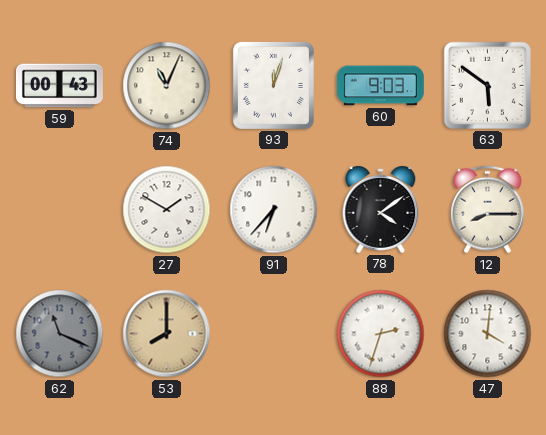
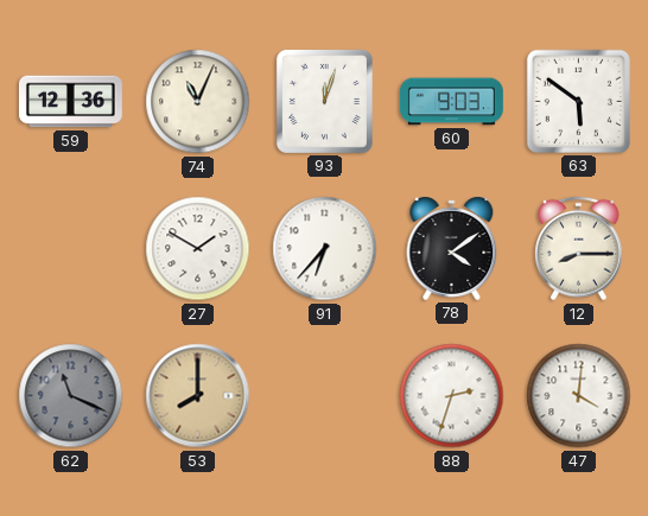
59: 00:43 -> 12:36 (70, 102)
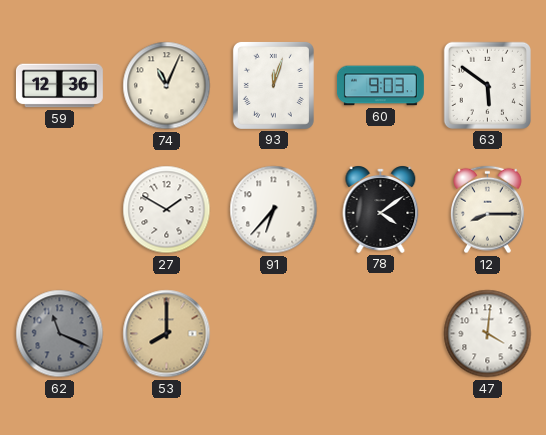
88: 2:33 -> none (452, 396)
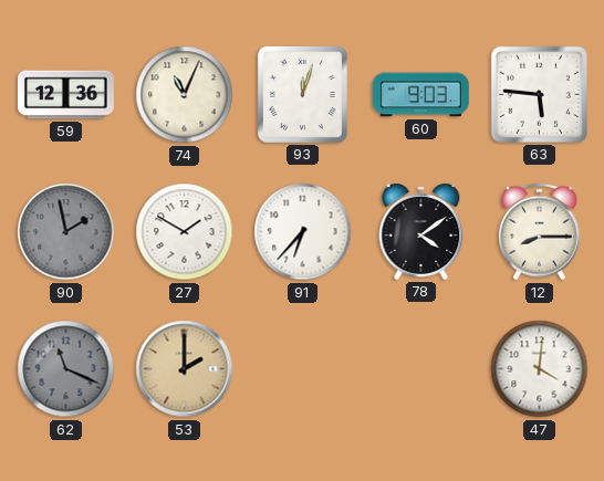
63: 5:51 -> 5:46 (539, 94)
90: none -> 1:58 (66, 232)
53: 8:00 -> 2:00 (185, 369)
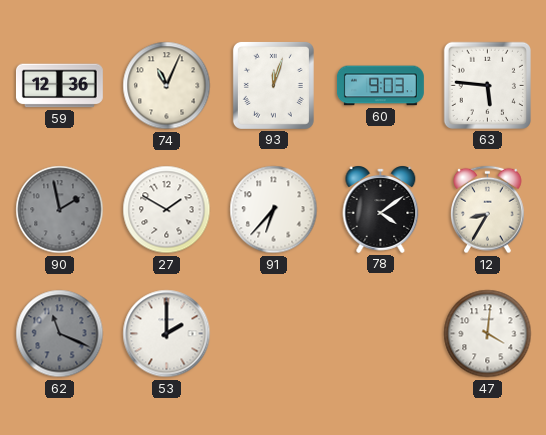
12: 8:15 -> 8:35 (488, 210)
53 dial: champagne -> white (167, 334)
